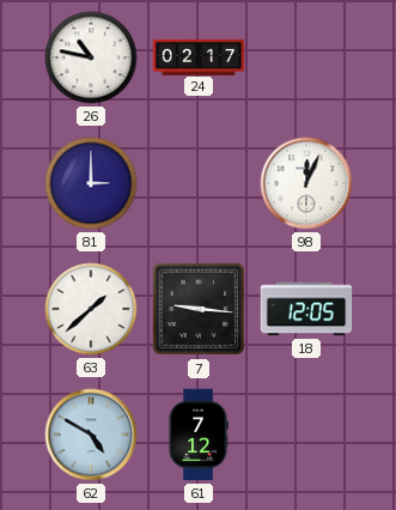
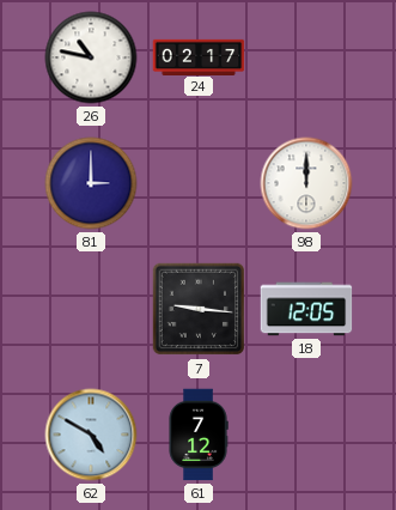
98: 12:04 -> 12:00 (306, 183)
63: 1:38 -> none (91, 309)
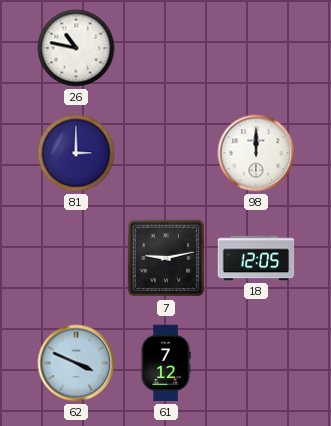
24: 02:17 -> none (199, 56)
7: 9:16 -> 9:13 (166, 258)
62: 4:50 -> 3:49 (76, 363)
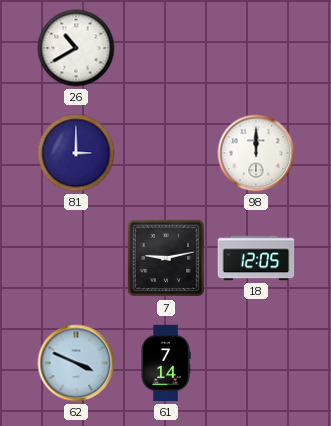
26: 10:47 -> 10:40 (76, 48)
61: 7:12 -> 7:14 (166, 363)
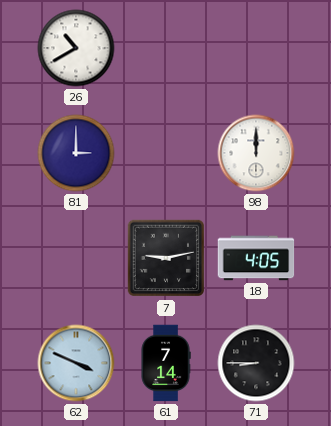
18: 12:05 -> 4:05 (256, 258)
71: none -> 8:45 (256, 363)
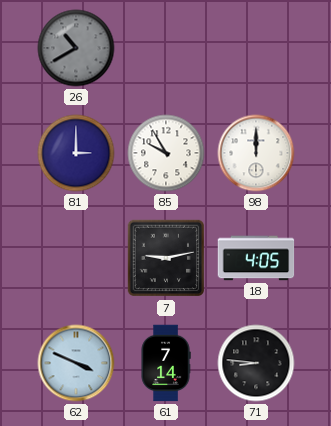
26 dial: white -> grey (76, 48)
85: none -> 9:55 (166, 153)
71: 8:45 -> 8:46 (256, 363)
